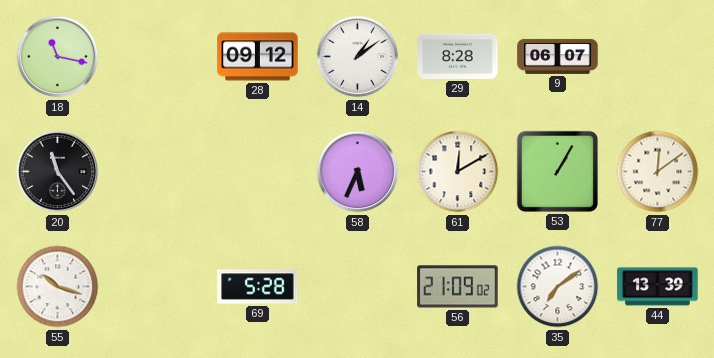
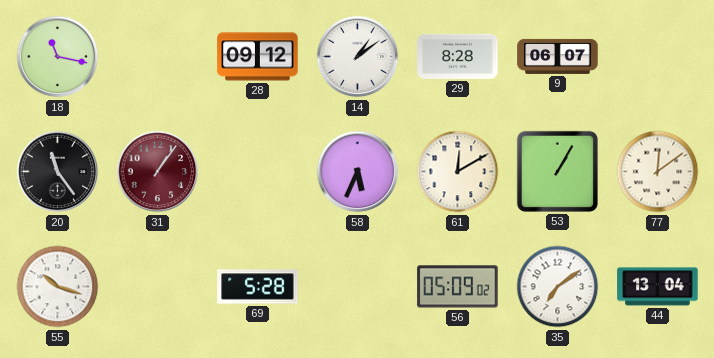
31: none -> 1:06 (158, 172)
56: 21:09 -> 05:09 (458, 287)
44: 13:39 -> 13:04 (658, 287)
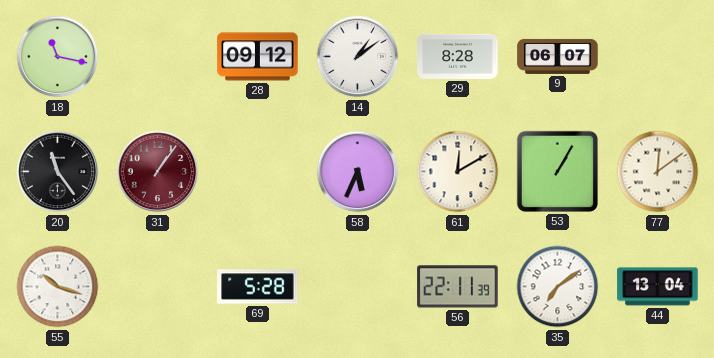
56: 05:09 -> 22:11 (458, 287)
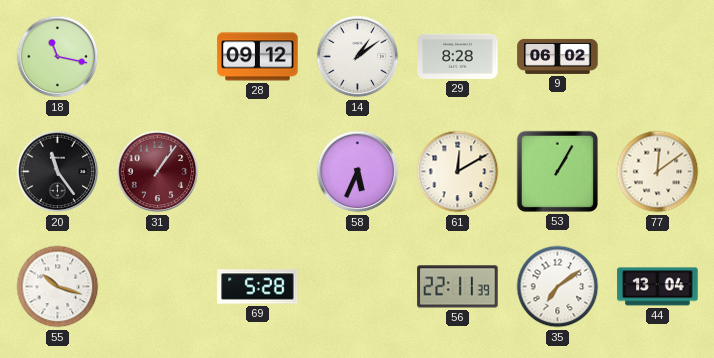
9: 06:07 -> 06:02 (558, 56)
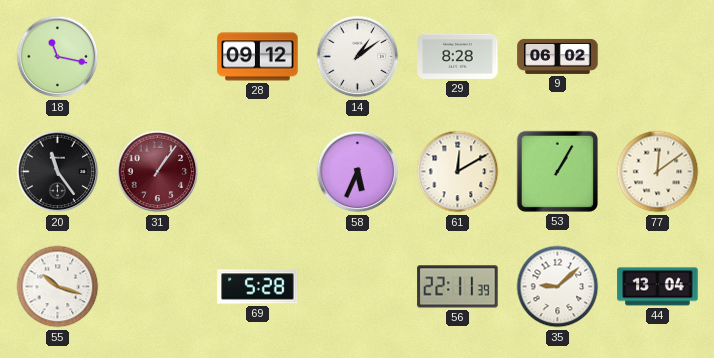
35: 7:09 -> 9:08 (558, 287)
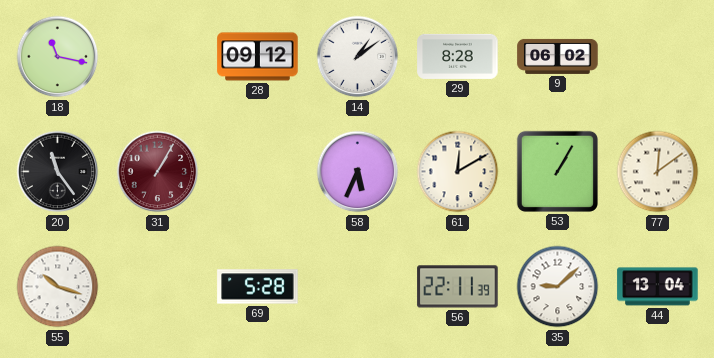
31: 1:06 -> 1:05 (158, 172)
